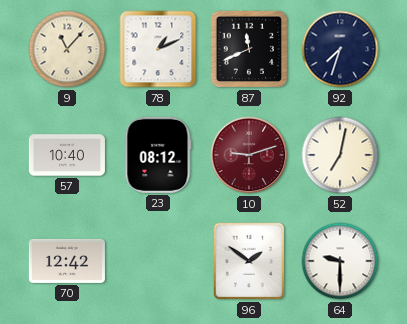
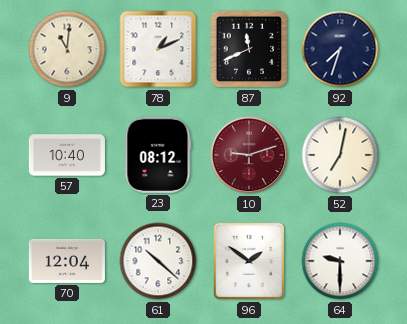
9: 11:07 -> 11:01 (67, 49)
70: 12:42 -> 12:04 (67, 261)
61: none -> 10:22 (158, 261)
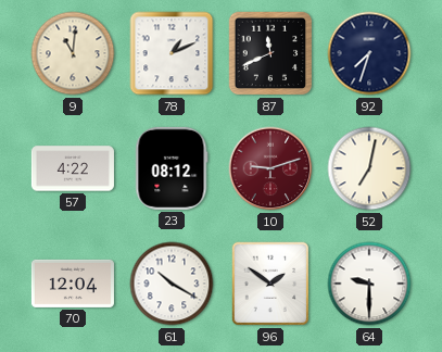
57: 10:40 -> 4:22 (73, 168)
61: 10:22 -> 10:20 (172, 284)
